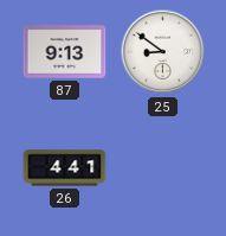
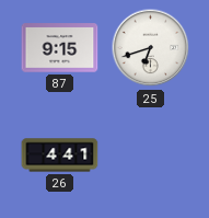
87: 9:13 -> 9:15 (60, 48)
25: 8:51 -> 6:42 (151, 48)
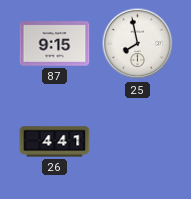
25: 6:42 -> 7:58 (138, 44)
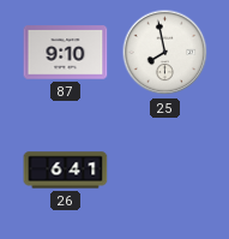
87: 9:15 -> 9:10 (66, 53)
26: 4:41 -> 6:41 (66, 171)
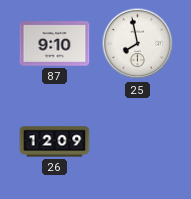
26: 6:41 -> 12:09 (55, 142)
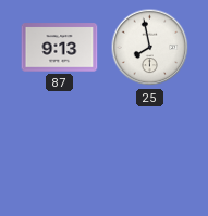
87: 9:10 -> 9:13 (60, 48)
26: 12:09 -> none (55, 142)
